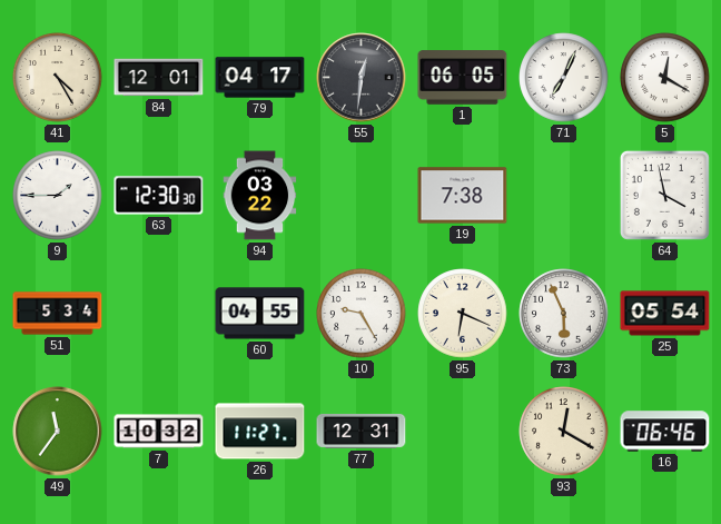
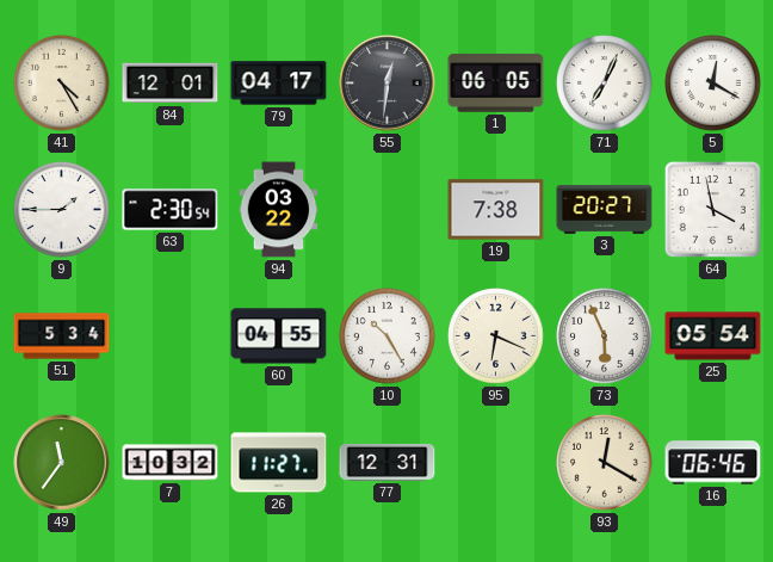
63: 12:30 -> 2:30 (171, 210)
3: none -> 20:27 (605, 209)
10: 9:25 -> 10:25 (388, 336)
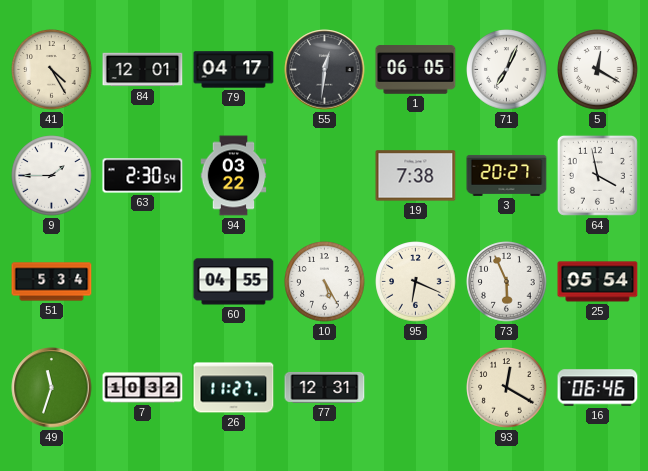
10: 10:25 -> 5:25 (325, 282)
49: 11:36 -> 11:33 (52, 388)
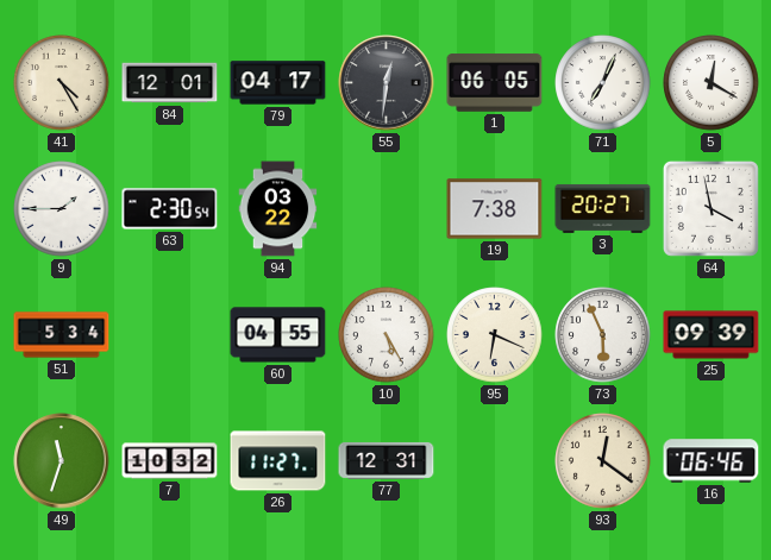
25: 05:54 -> 09:39 (712, 335)
93: 12:20 -> 12:21 (603, 461)
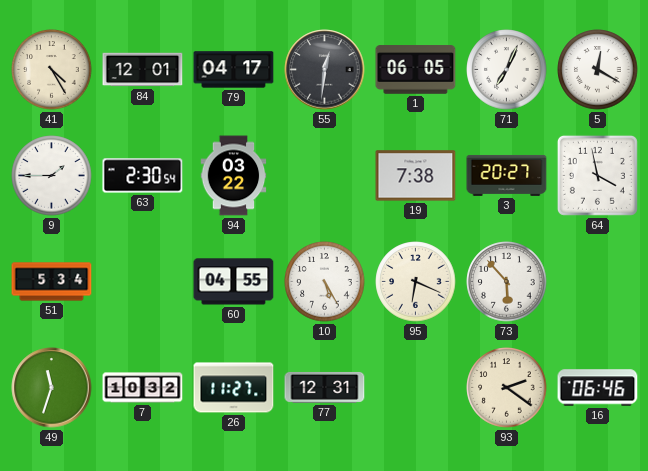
73: 5:56 -> 5:53 (507, 282)
25: 09:39 -> none (712, 335)
93: 12:21 -> 2:21 (507, 388)
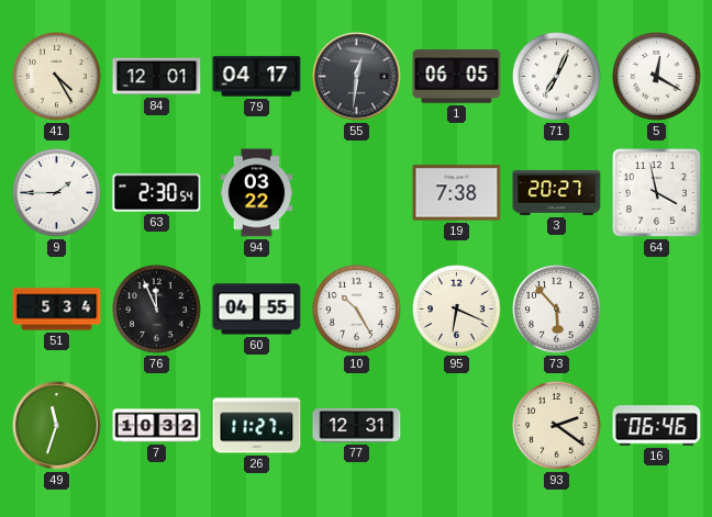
76: none -> 11:56 (157, 310)
10: 5:25 -> 10:25 (357, 310)
